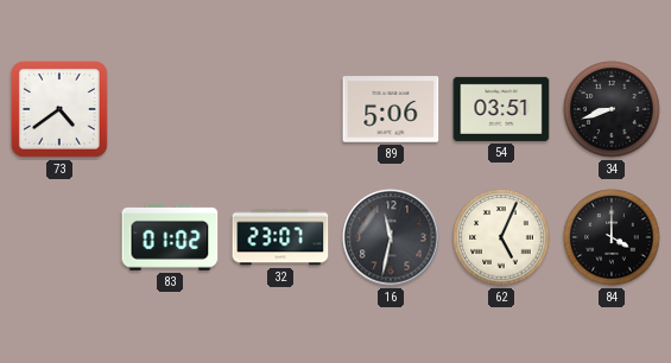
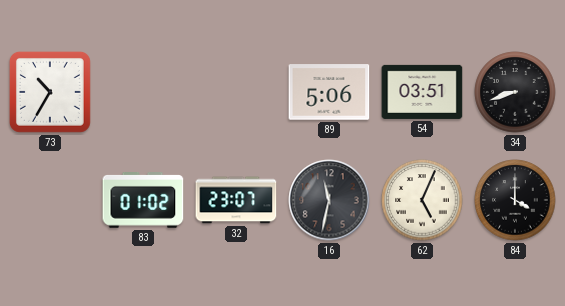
73: 4:39 -> 10:35 (50, 92)
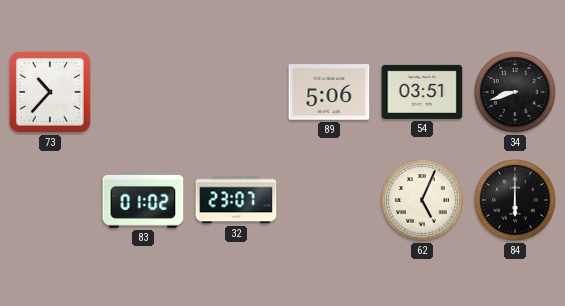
73: 10:35 -> 10:37 (50, 92)
16: 11:32 -> none (329, 200)
84: 4:00 -> 6:00 (515, 200)
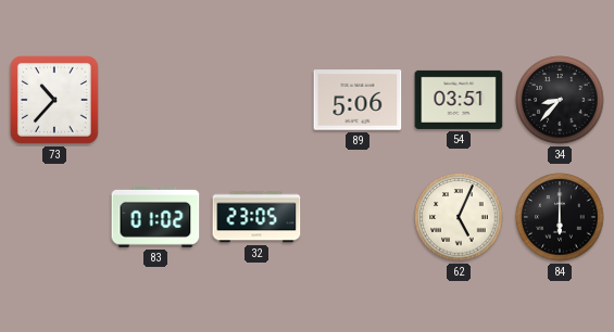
34: 8:42 -> 8:37 (560, 100)
32: 23:07 -> 23:05 (256, 217)
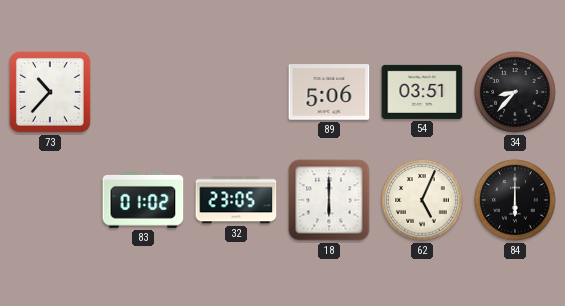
18: none -> 6:00 (329, 200)
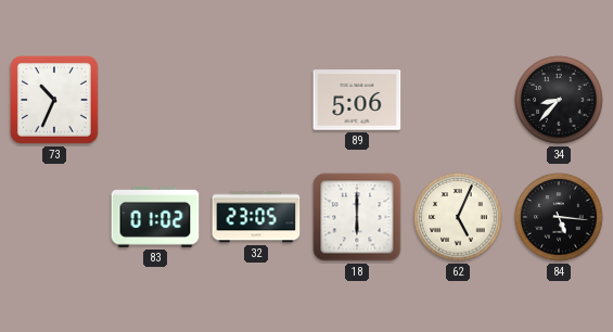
73: 10:37 -> 10:34 (54, 100)
54: 03:51 -> none (422, 92)
84: 6:00 -> 5:16 (559, 217)
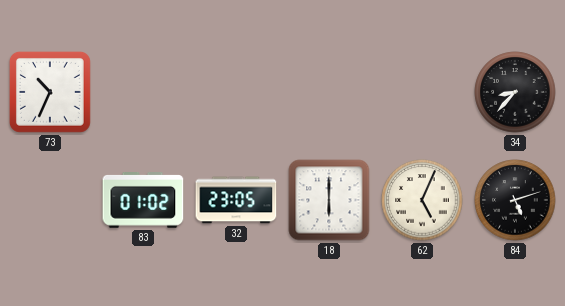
89: 5:06 -> none (357, 100)
84: 5:16 -> 5:12 (515, 200)
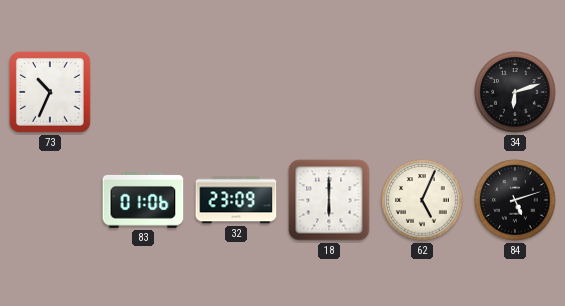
34: 8:37 -> 6:12 (515, 92)
83: 01:02 -> 01:06 (143, 201)
32: 23:05 -> 23:09 (236, 200)
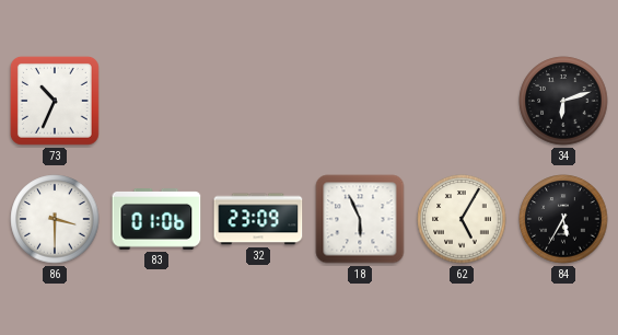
86: none -> 3:30 (55, 219)
18: 6:00 -> 5:56 (360, 219)
62: 5:04 -> 5:05 (462, 219)
84: 5:12 -> 5:35 (563, 219)
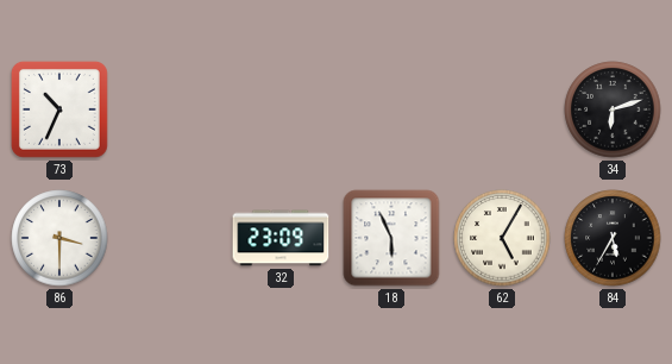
83: 01:06 -> none (156, 220)
